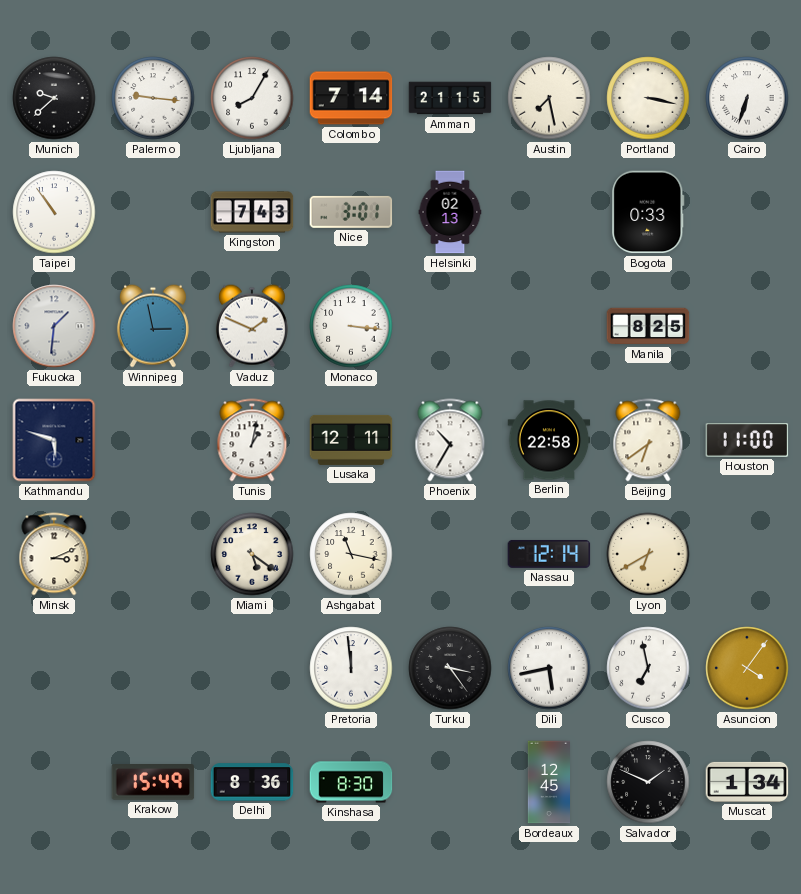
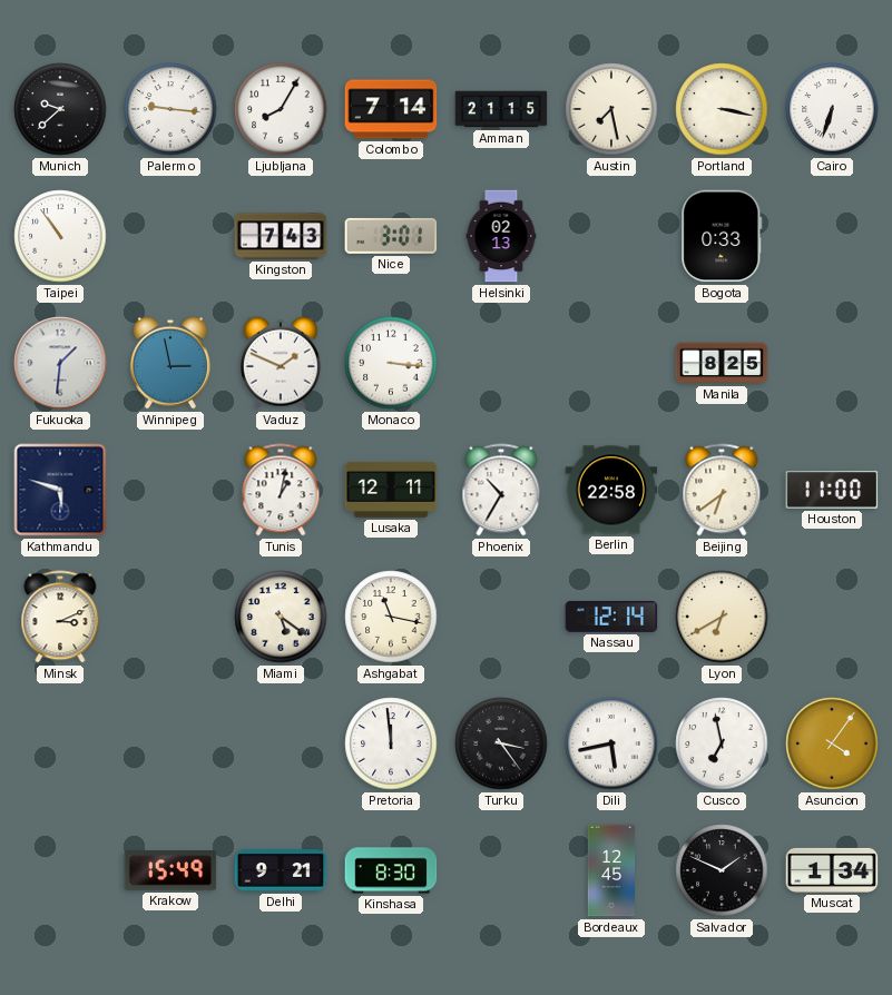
Delhi: 8:36 -> 9:21 (281, 870)
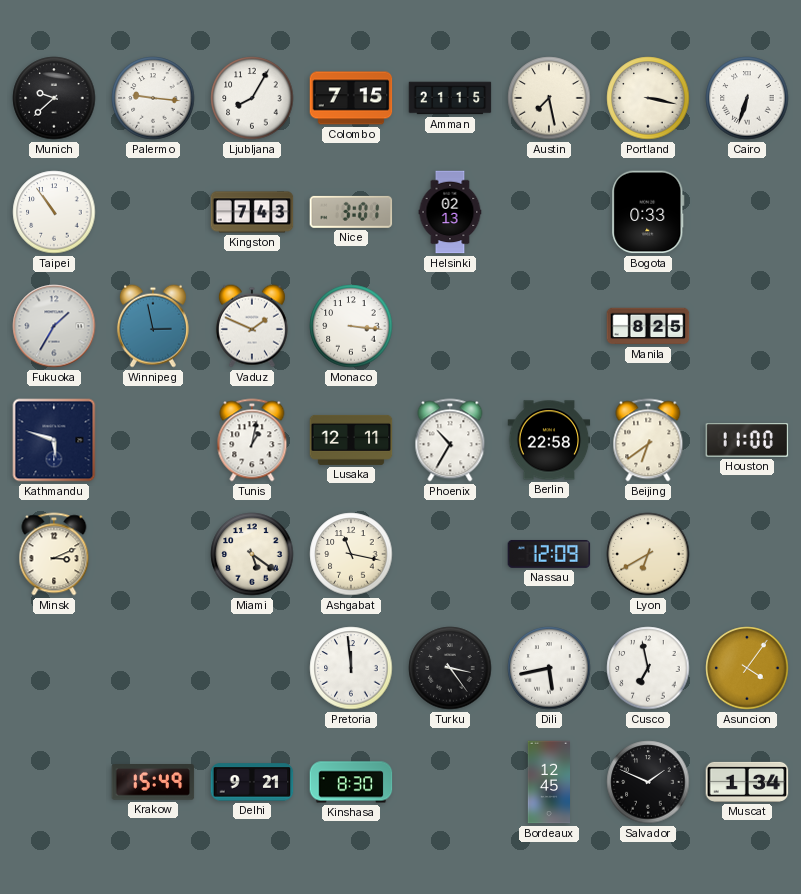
Colombo: 7:14 -> 7:15 (351, 98)
Fukuoka: 1:31 -> 1:35 (54, 326)
Nassau: 12:14 -> 12:09 (549, 554)
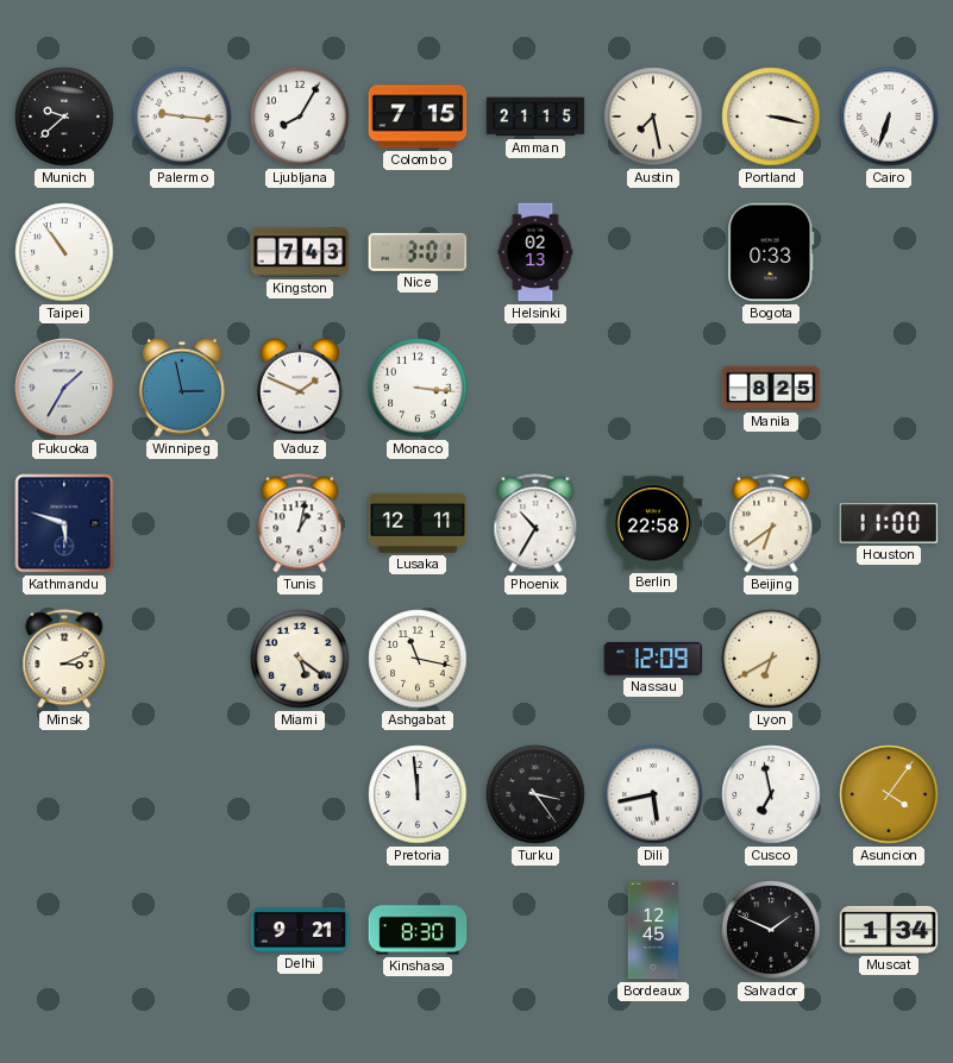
Krakow: 15:49 -> none (153, 783)
